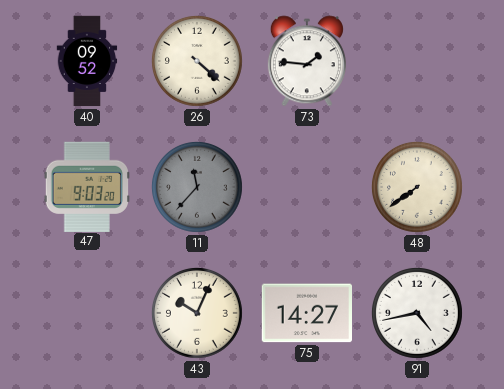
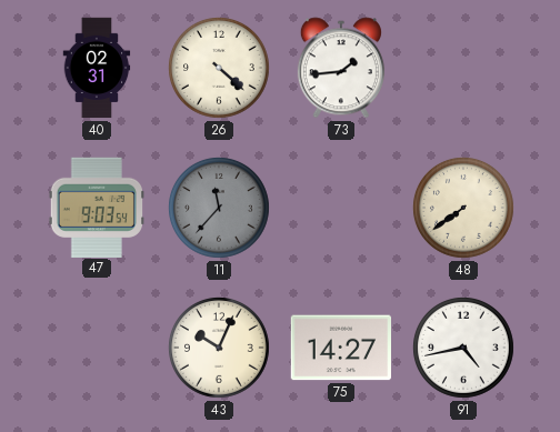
40: 09:52 -> 02:31 (97, 68)
73: 1:46 -> 1:44 (341, 68)
47: 9:03:20 -> 9:03:54 (97, 207)
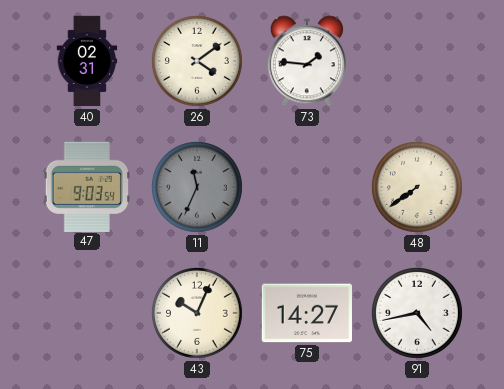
26: 4:22 -> 4:09 (197, 61)
73: 1:44 -> 1:46 (307, 61)
11: 11:37 -> 11:34 (197, 187)
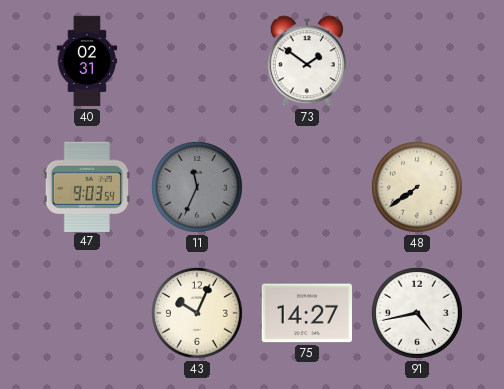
26: 4:09 -> none (197, 61)
73: 1:46 -> 1:51 (307, 61)
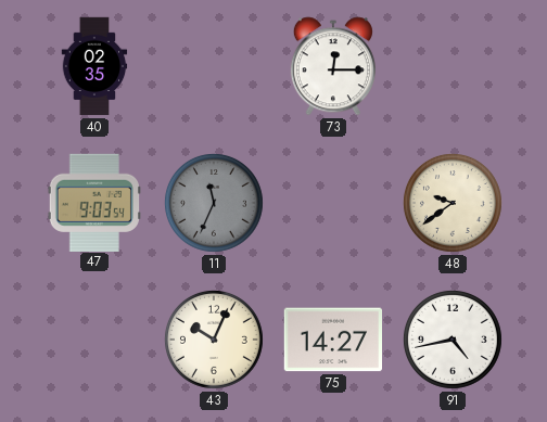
40: 02:31 -> 02:35 (94, 66)
73: 1:51 -> 12:15 (333, 66)
48: 7:39 -> 9:39 (453, 203)
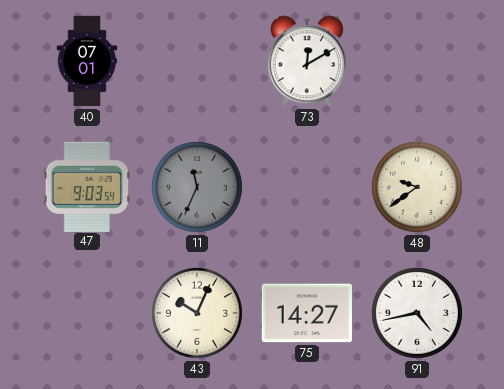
40: 02:35 -> 07:01 (87, 61)
73: 12:15 -> 12:10 (307, 61)
